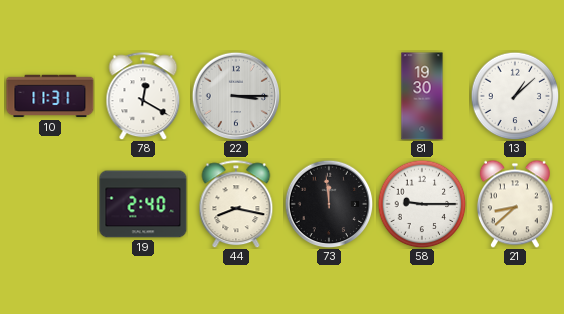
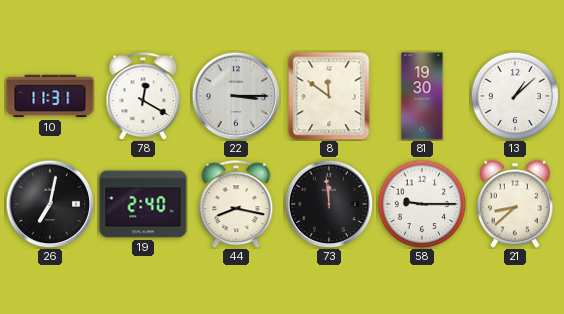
8: none -> 11:51 (329, 96)
26: none -> 7:02 (50, 204)
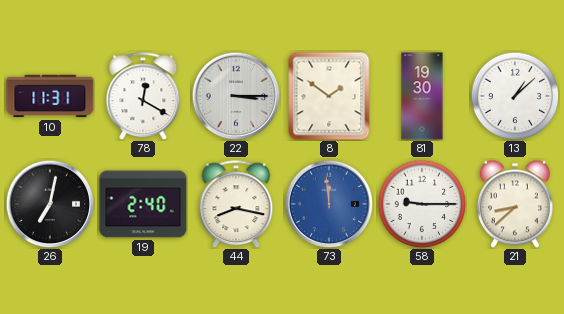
8: 11:51 -> 1:51 (329, 96)
73 dial: black -> blue (329, 204)
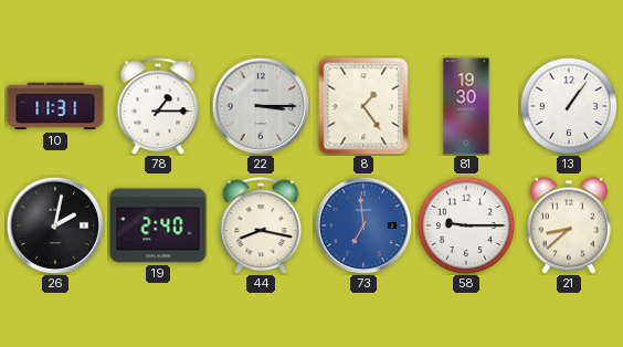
78: 12:20 -> 1:15 (158, 106)
8: 1:51 -> 1:24 (363, 106)
13: 1:08 -> 1:06 (569, 106)
26: 7:02 -> 2:02 (55, 225)
73: 11:59 -> 6:59 (363, 225)
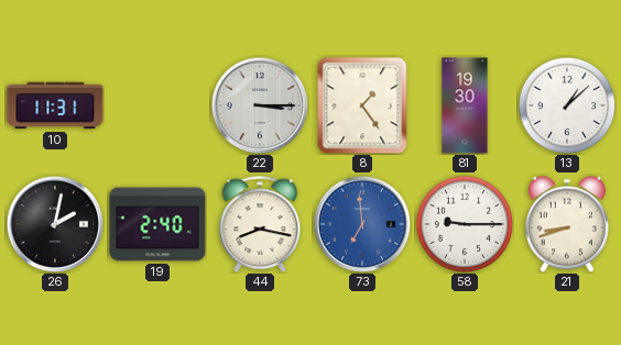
78: 1:15 -> none (158, 106)
13: 1:06 -> 1:08 (567, 105)
21: 8:38 -> 8:42 (567, 224)
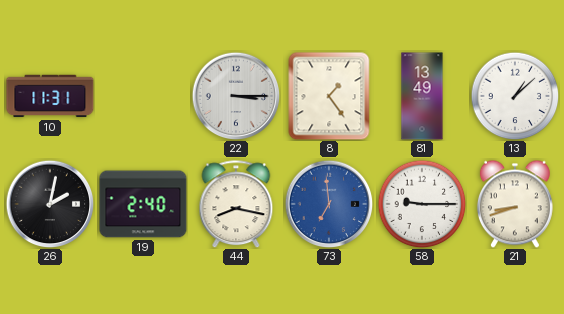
81: 19:30 -> 13:49 (422, 96)
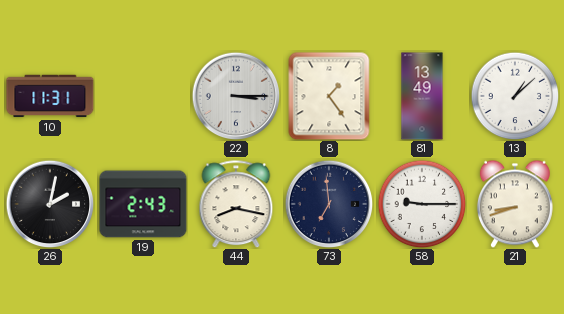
19: 2:40 -> 2:43 (143, 204)
73 dial: blue -> navy (329, 204)
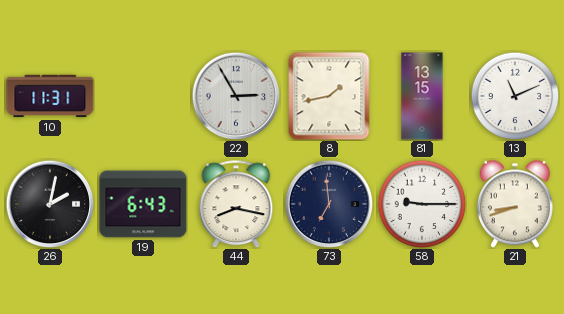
22: 3:15 -> 2:55 (236, 96)
8: 1:24 -> 1:43 (329, 96)
81: 13:49 -> 13:15 (422, 96)
13: 1:08 -> 11:11 (515, 96)
19: 2:43 -> 6:43 (143, 204)
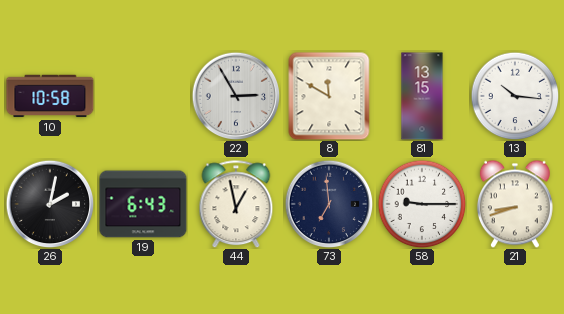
10: 11:31 -> 10:58 (50, 96)
8: 1:43 -> 11:50 (329, 96)
13: 11:11 -> 10:16 (515, 96)
44: 8:17 -> 12:58 (236, 204)
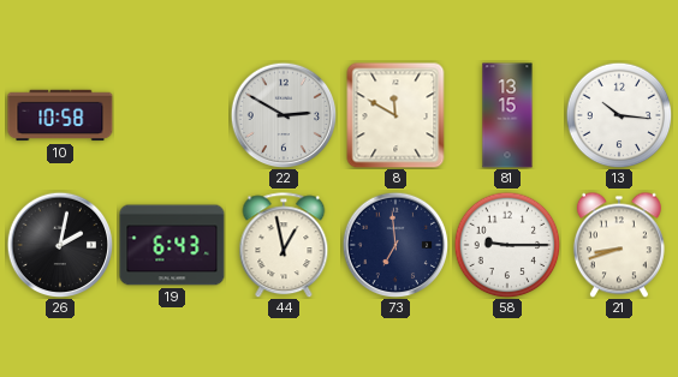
22: 2:55 -> 2:50 (284, 115)
